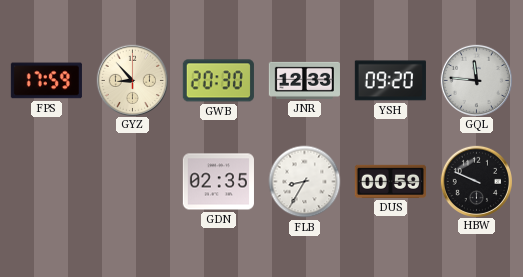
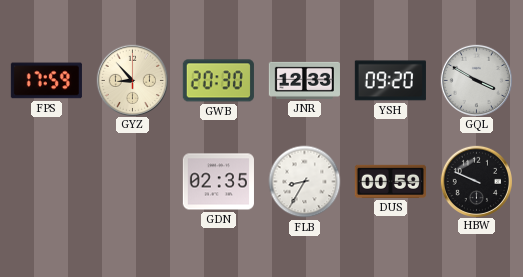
GQL: 11:46 -> 3:50 (476, 80)
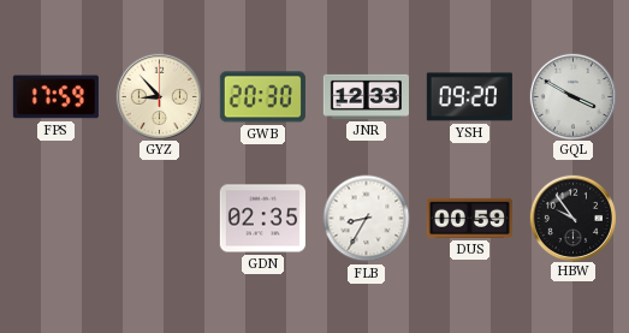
HBW: 9:49 -> 9:54 (572, 218)
